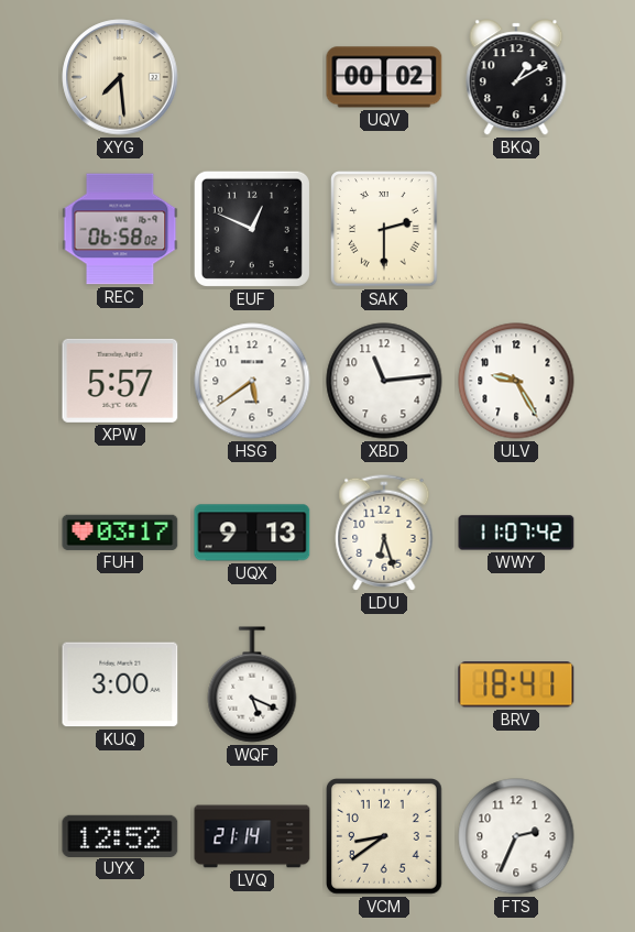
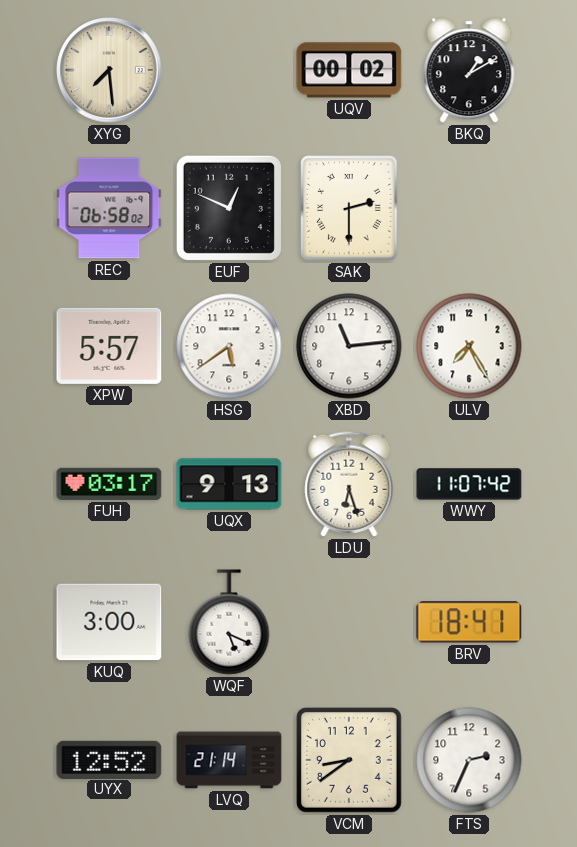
ULV: 9:25 -> 7:25 (469, 346)
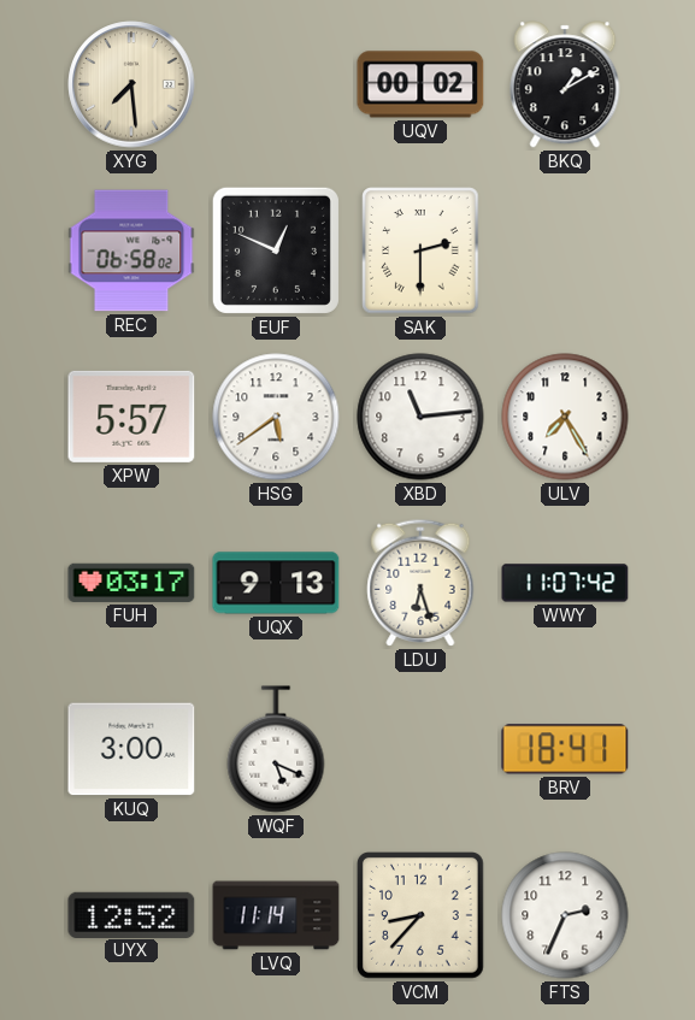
LVQ: 21:14 -> 11:14 (276, 915)
VCM: 8:39 -> 8:37 (422, 916)
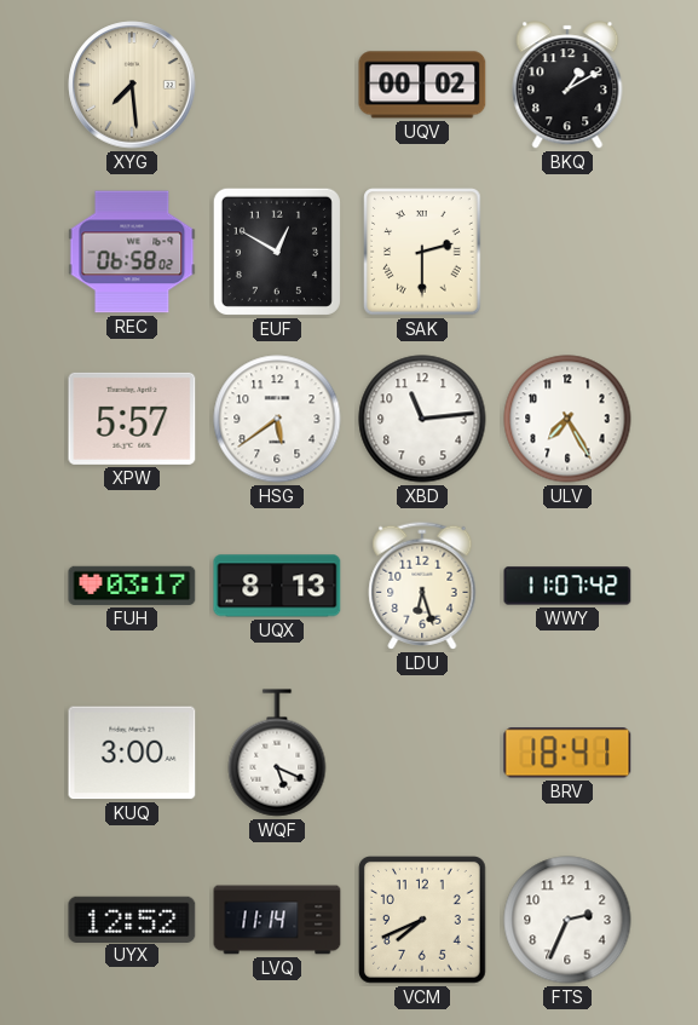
EUF: 12:49 -> 12:50 (277, 252)
UQX: 9:13 -> 8:13 (277, 586)
VCM: 8:37 -> 7:41 (423, 921)
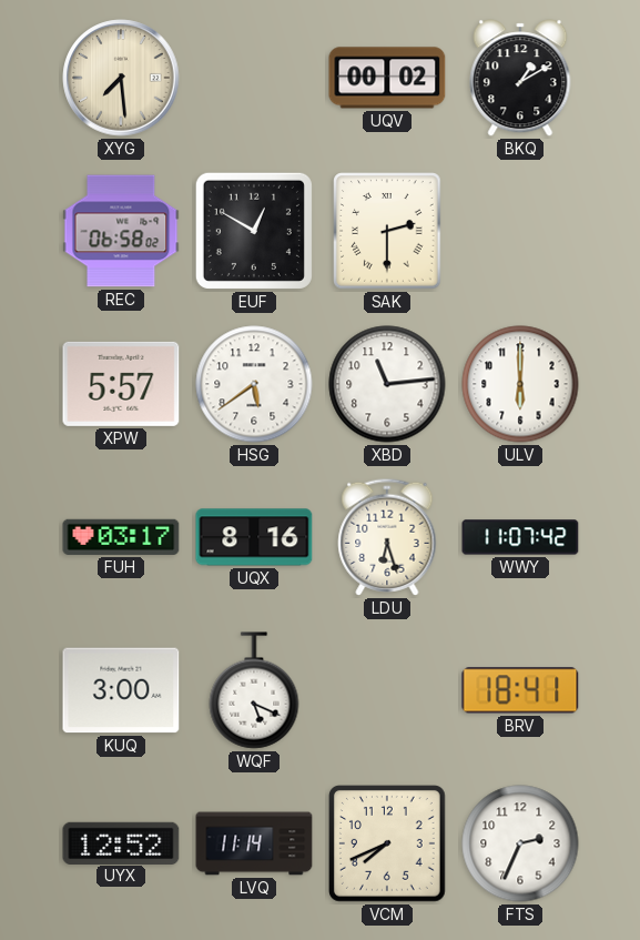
ULV: 7:25 -> 6:00 (520, 384)
UQX: 8:13 -> 8:16 (254, 537)
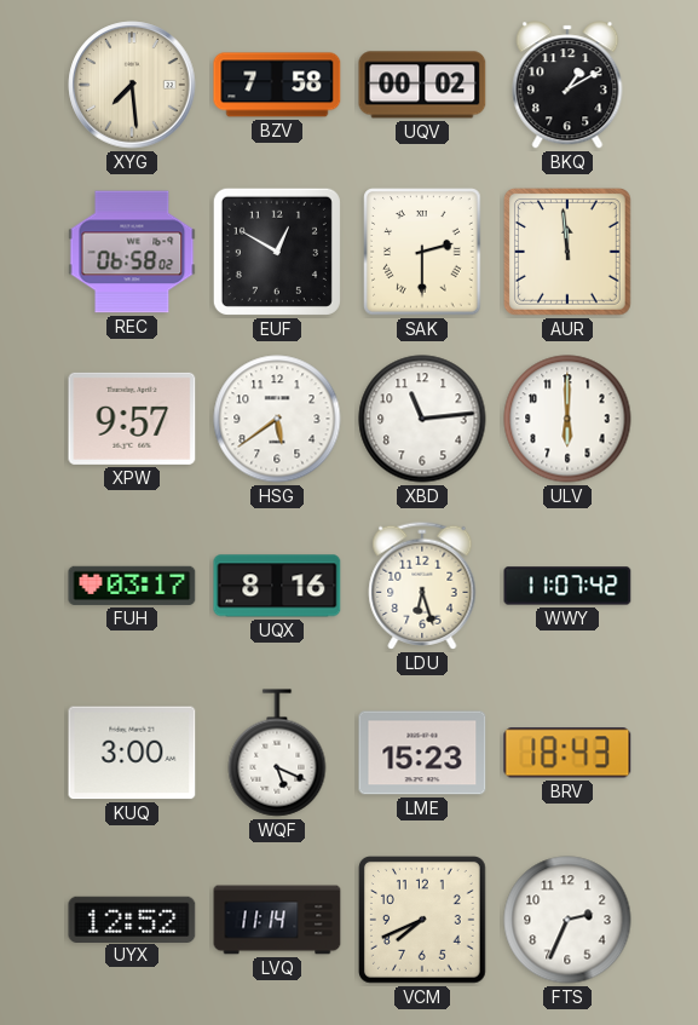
BZV: none -> 7:58 (277, 85)
AUR: none -> 11:59 (569, 253)
XPW: 5:57 -> 9:57 (132, 419)
LME: none -> 15:23 (422, 753)
BRV: 18:41 -> 18:43 (567, 753)
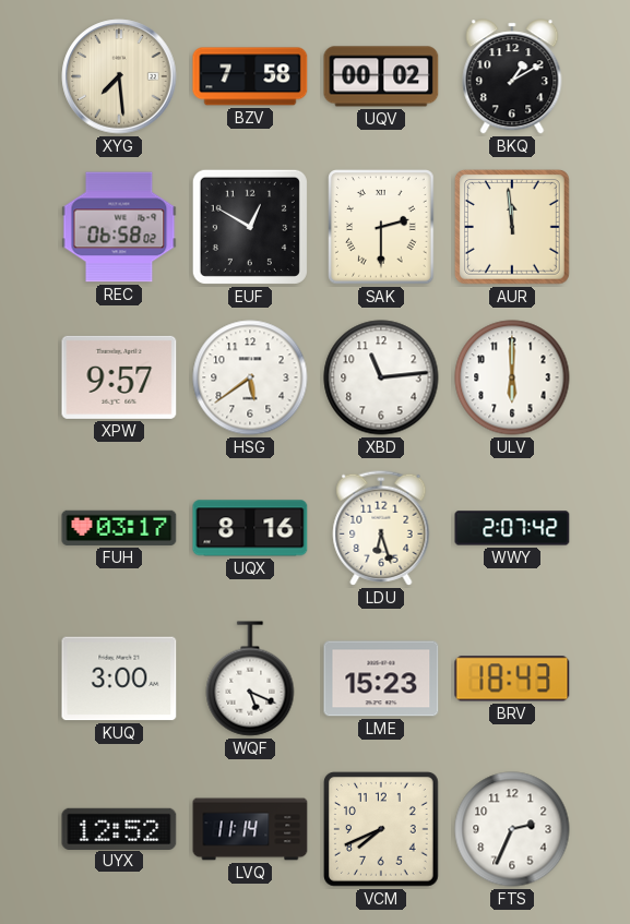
WWY: 11:07 -> 2:07 (512, 528)
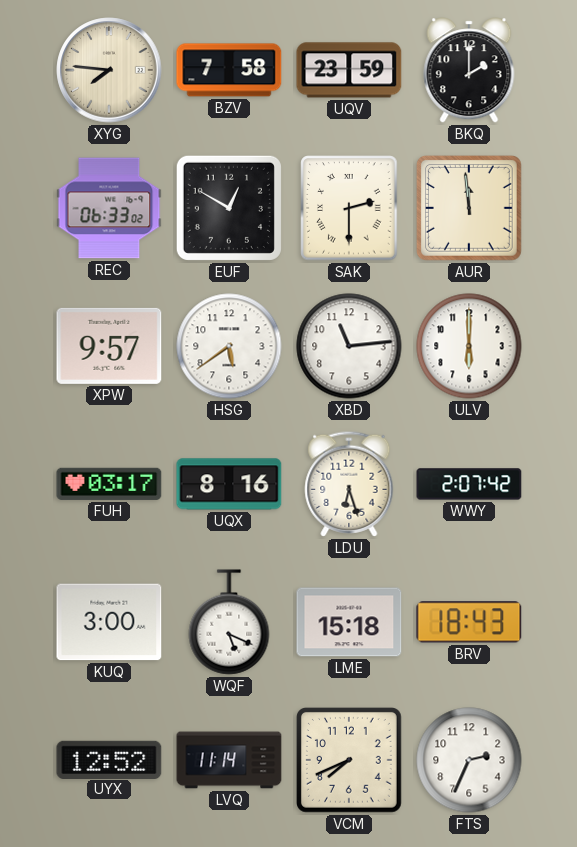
XYG: 7:29 -> 7:46 (109, 70)
UQV: 00:02 -> 23:59 (349, 70)
BKQ: 1:10 -> 2:00 (469, 70)
REC: 06:58 -> 06:33 (109, 208)
LME: 15:23 -> 15:18 (349, 622)
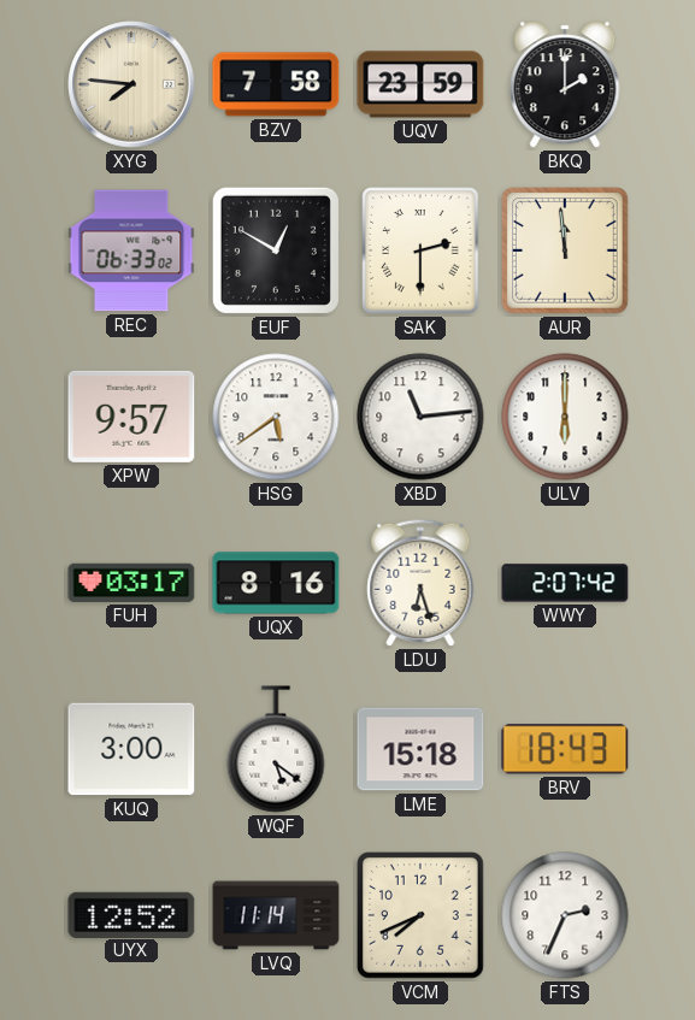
WQF: 5:19 -> 5:21 (276, 749)
